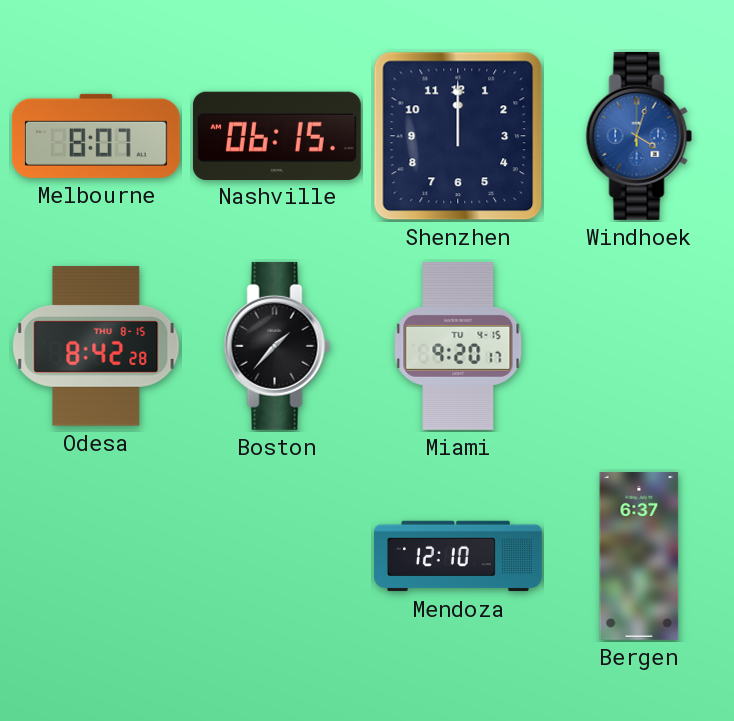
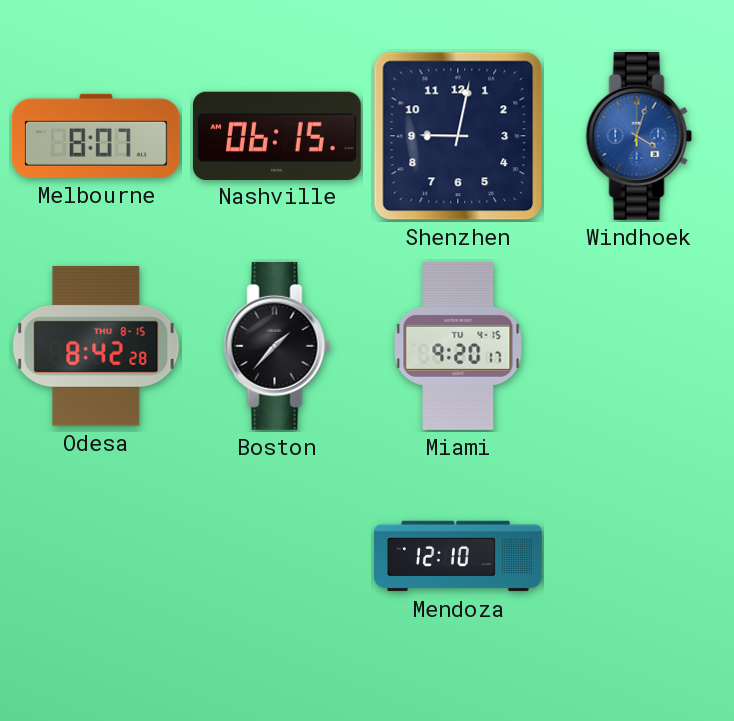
Shenzhen: 12:00 -> 9:02 (458, 136)
Bergen: 6:37 -> none (639, 556)
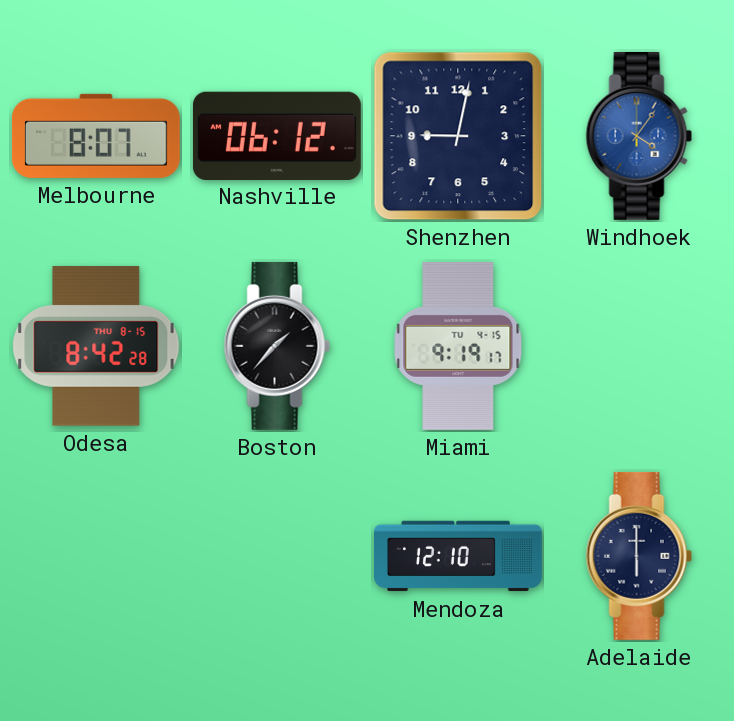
Nashville: 06:15 -> 06:12 (277, 135)
Windhoek: 4:03 -> 4:06 (639, 136)
Miami: 9:20 -> 9:19 (458, 346)
Adelaide: none -> 6:00 (639, 556)
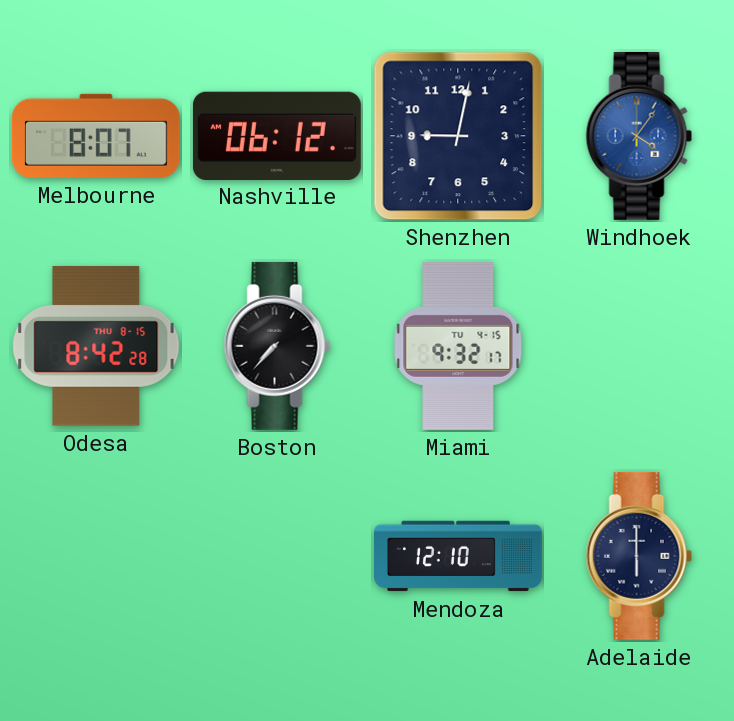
Boston: 1:37 -> 7:37 (277, 346)
Miami: 9:19 -> 9:32 (458, 346)
